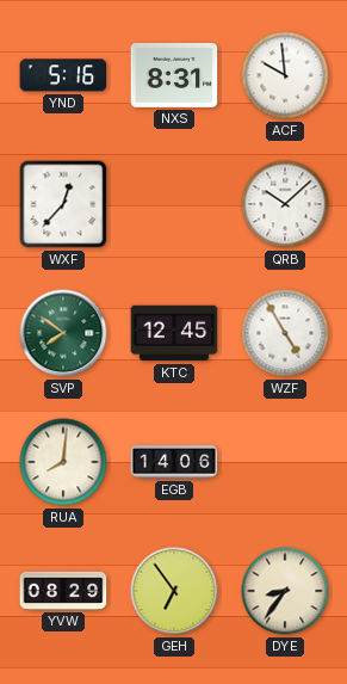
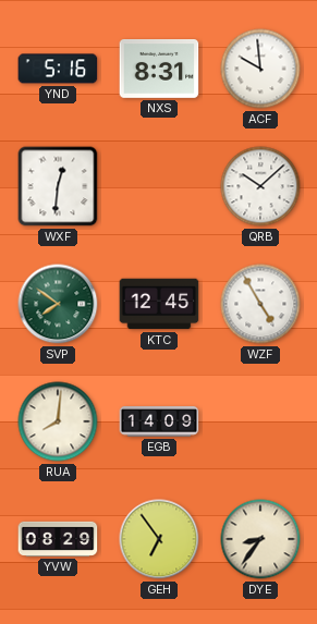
WXF: 12:37 -> 12:31 (58, 186)
EGB: 14:06 -> 14:09 (159, 421)
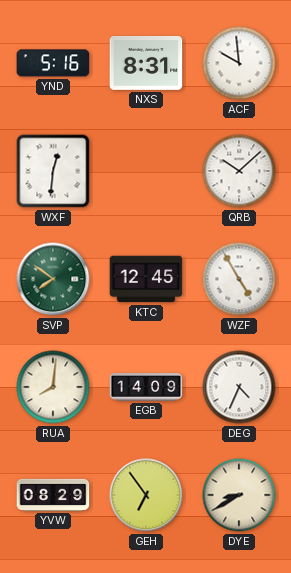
DEG: none -> 4:34 (239, 387)
DYE: 8:36 -> 8:40 (239, 495)
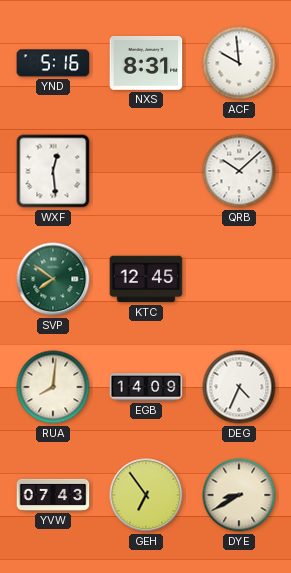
WXF: 12:31 -> 12:29 (53, 171)
WZF: 4:55 -> none (239, 279)
YVW: 08:29 -> 07:43 (53, 495)
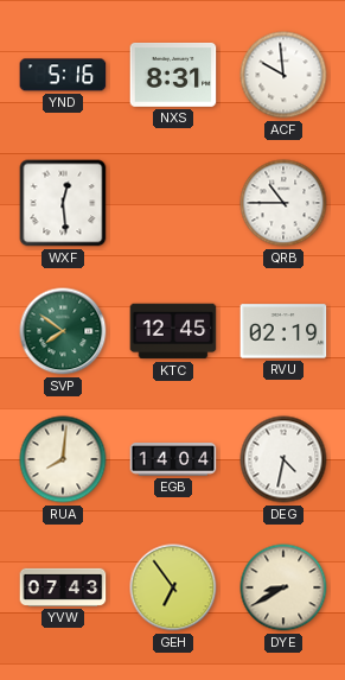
QRB: 10:08 -> 10:45 (283, 203)
RVU: none -> 02:19 (283, 331)
EGB: 14:09 -> 14:04 (173, 459)
DEG: 4:34 -> 4:32 (283, 459)
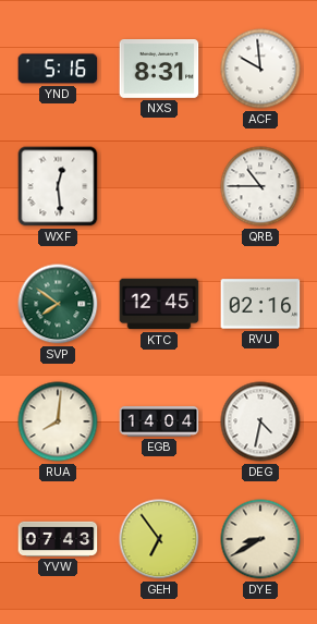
RVU: 02:19 -> 02:16 (260, 304)
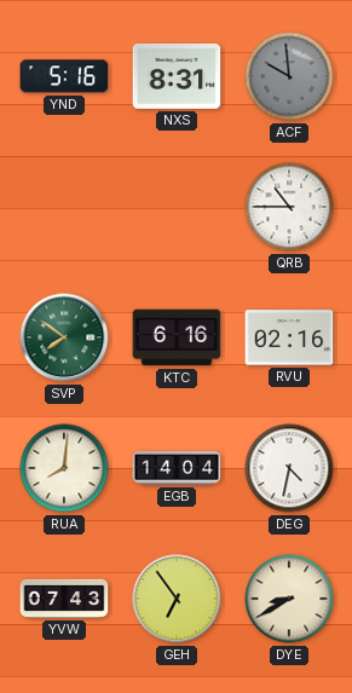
ACF dial: white -> grey (289, 76)
WXF: 12:29 -> none (58, 186)
KTC: 12:45 -> 6:16 (177, 337)
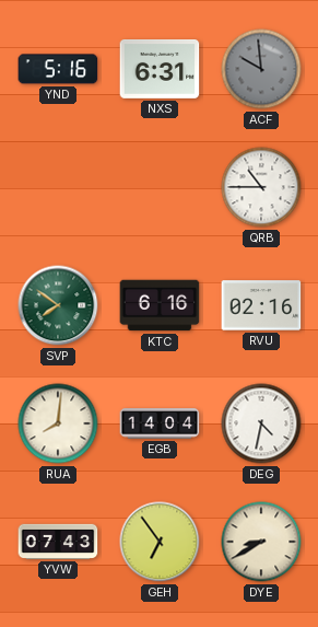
NXS: 8:31 -> 6:31 (160, 70)
